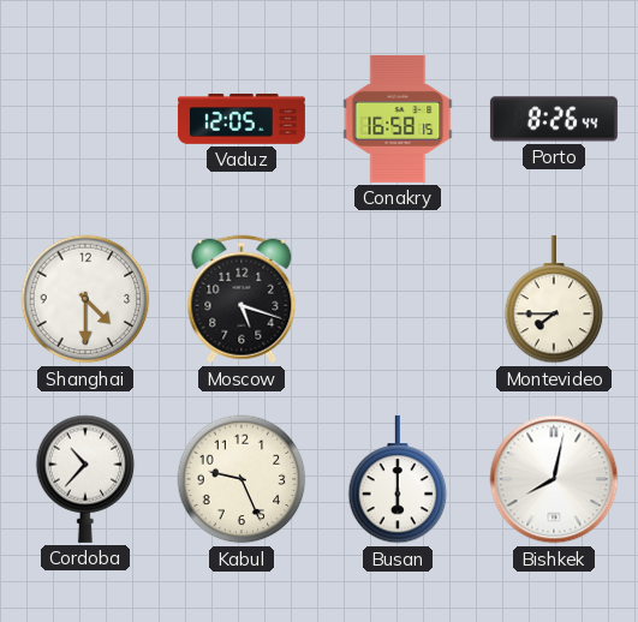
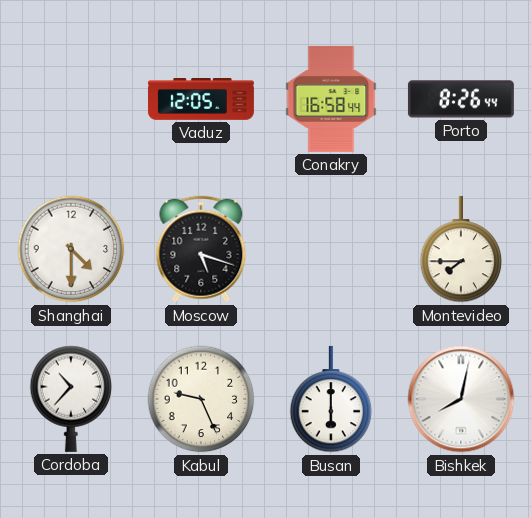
Conakry: 16:58:15 -> 16:58:44 (331, 99)
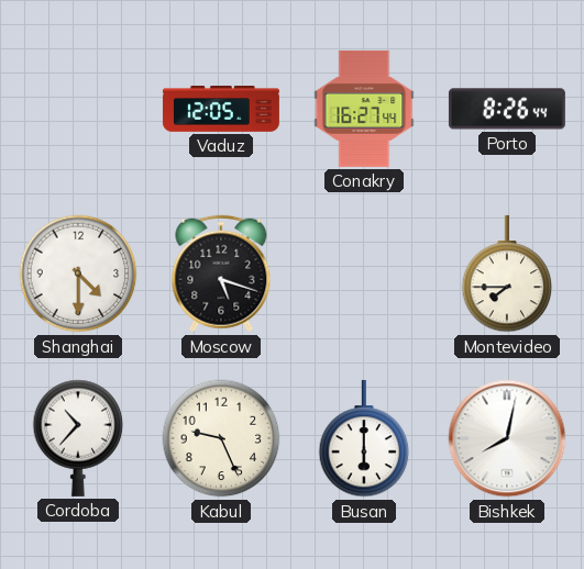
Conakry: 16:58 -> 16:27 (364, 109)
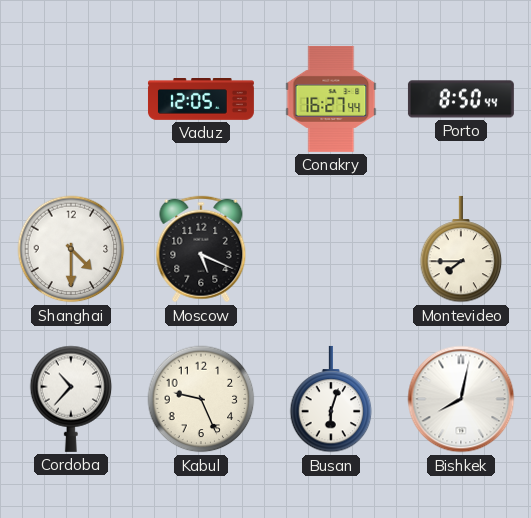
Porto: 8:26 -> 8:50 (461, 99)
Moscow: 5:18 -> 5:19 (201, 249)
Busan: 6:00 -> 6:03 (331, 399)
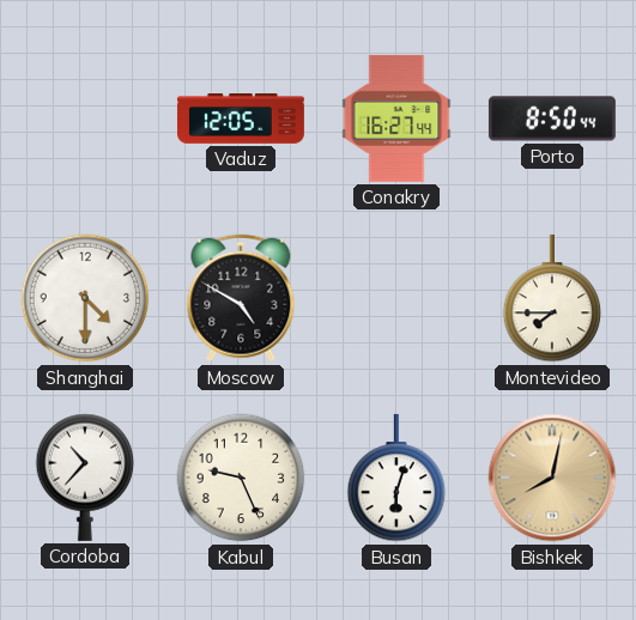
Moscow: 5:19 -> 4:50 (241, 298)
Bishkek dial: white -> champagne (552, 478)
